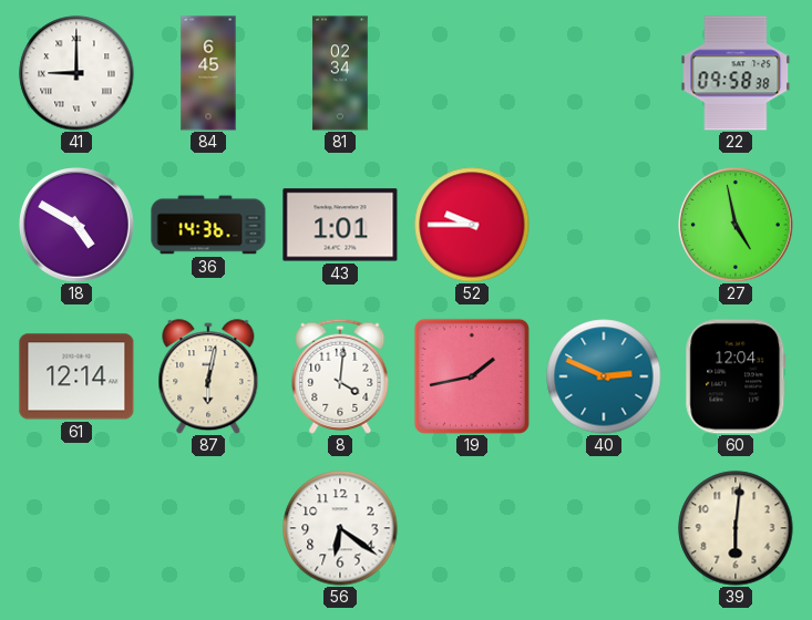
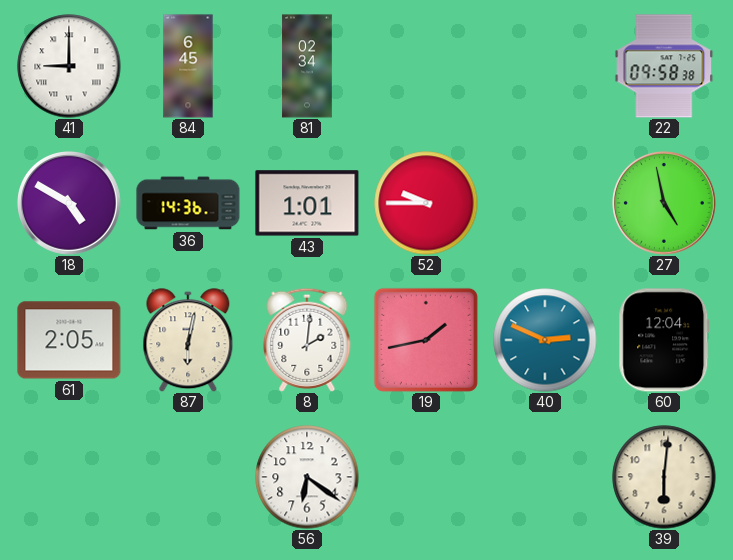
61: 12:14 -> 2:05 (69, 340)
8: 4:01 -> 2:01 (307, 340)
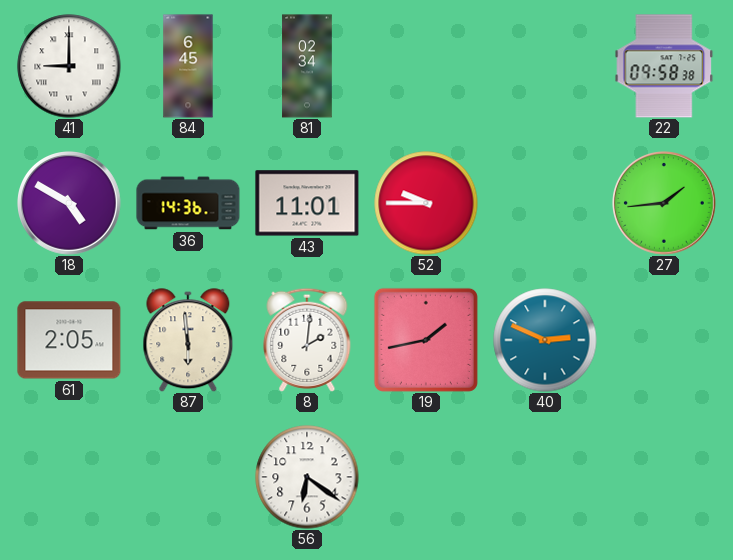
43: 1:01 -> 11:01 (307, 203)
27: 4:58 -> 1:44 (665, 204)
87: 6:02 -> 5:59 (188, 340)
60: 12:04 -> none (664, 340)
39: 6:01 -> none (664, 477)
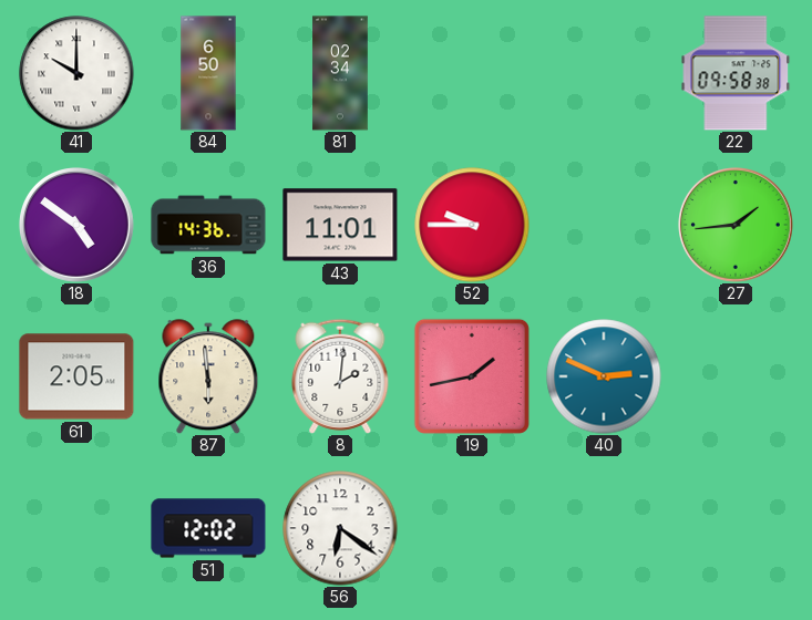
41: 9:00 -> 10:00 (76, 73)
84: 6:45 -> 6:50 (208, 73)
18: 4:50 -> 4:51 (78, 226)
51: none -> 12:02 (208, 528)
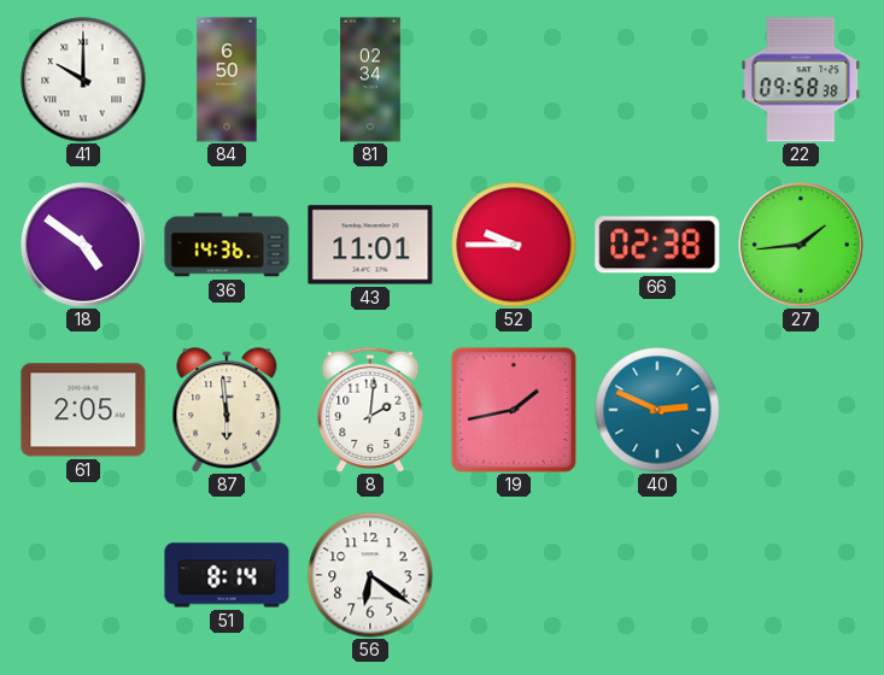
66: none -> 02:38 (657, 245)
51: 12:02 -> 8:14 (227, 575)
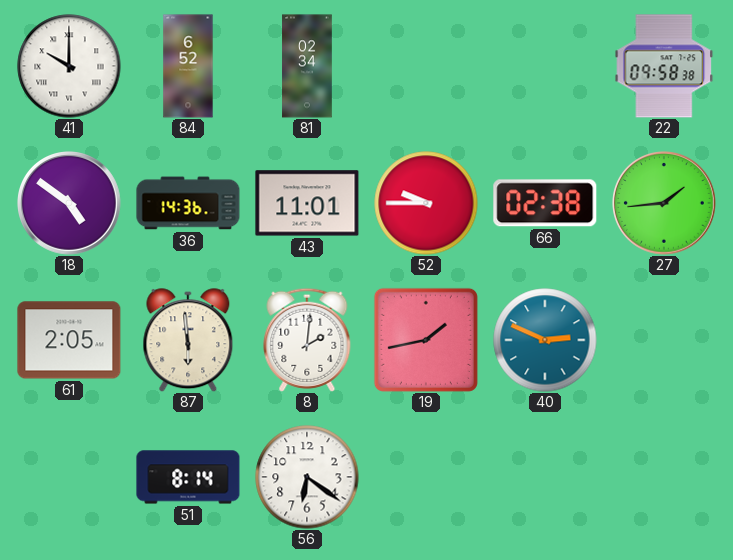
84: 6:50 -> 6:52 (188, 66)
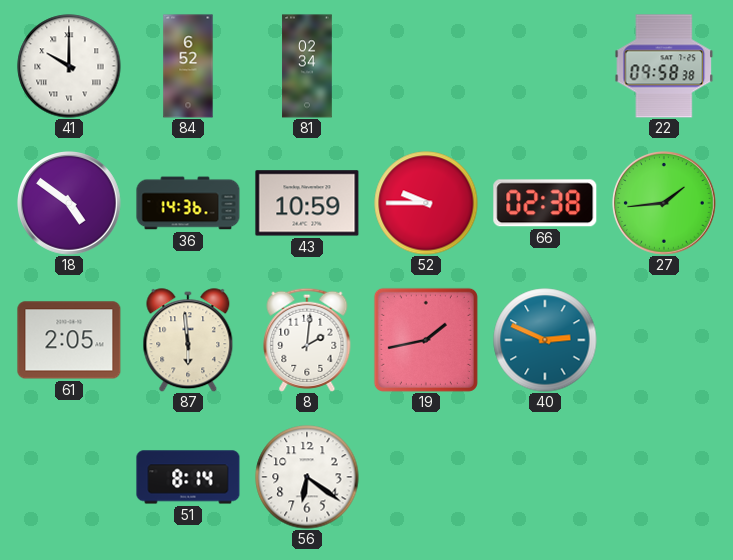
43: 11:01 -> 10:59 (307, 203)
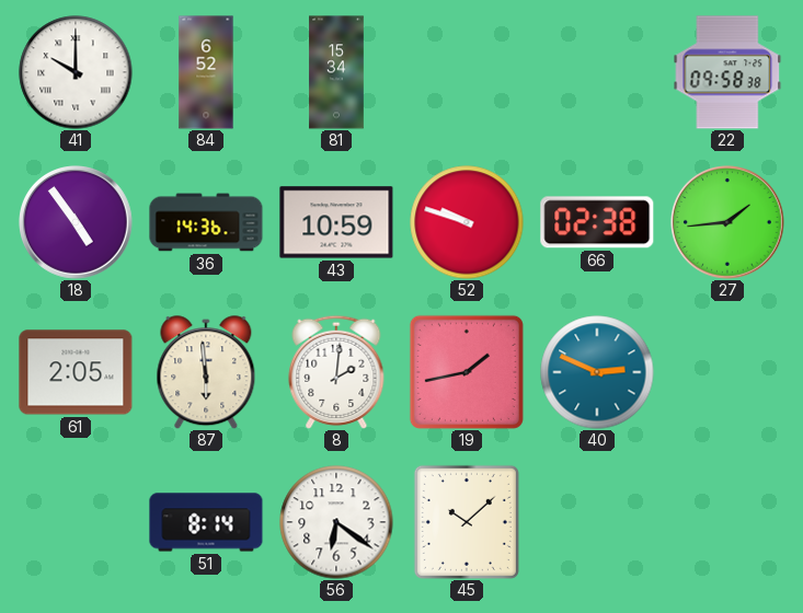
81: 02:34 -> 15:34 (336, 72)
18: 4:51 -> 4:54 (77, 223)
52: 9:45 -> 9:48 (467, 222)
45: none -> 10:08 (467, 522)
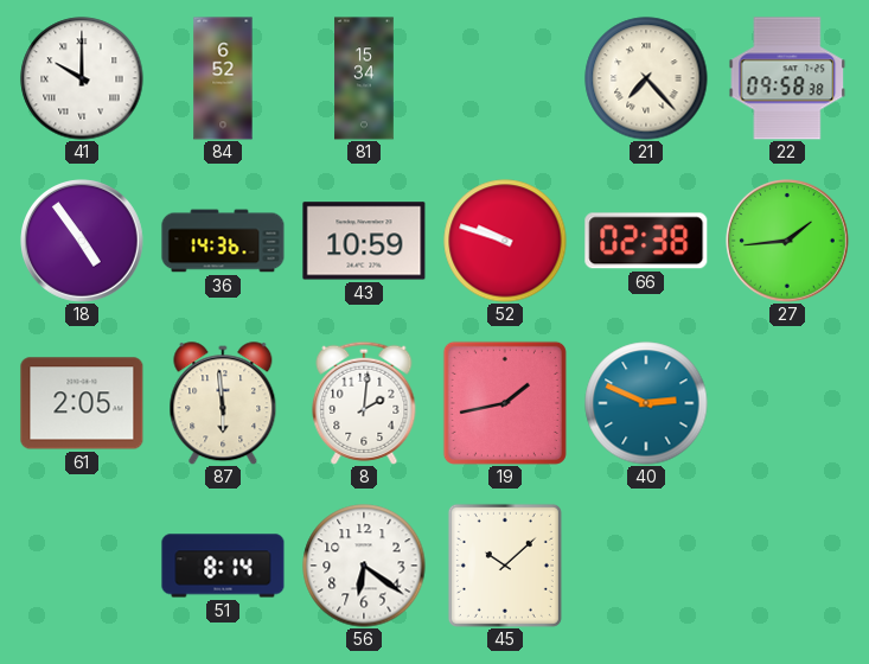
21: none -> 7:23 (646, 78)
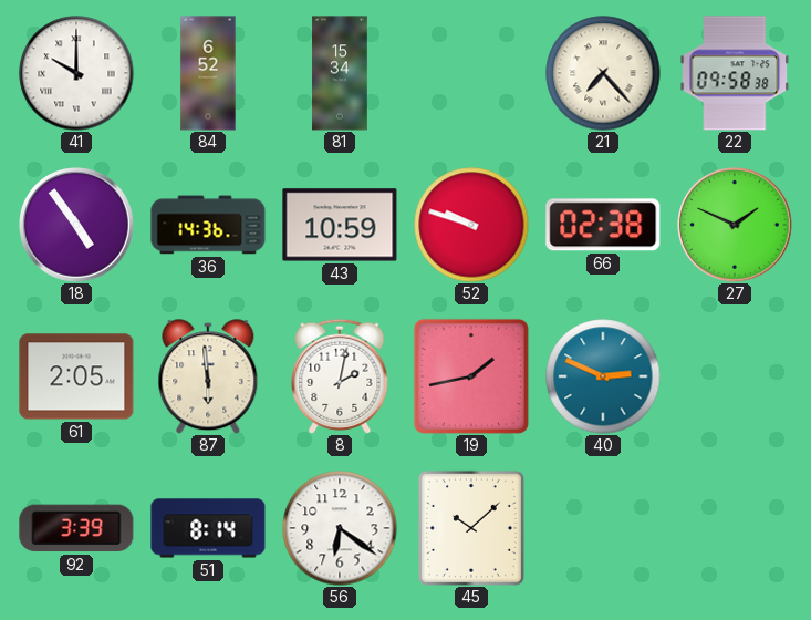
27: 1:44 -> 1:49 (736, 226)
8: 2:01 -> 2:02 (340, 376)
92: none -> 3:39 (76, 528)
